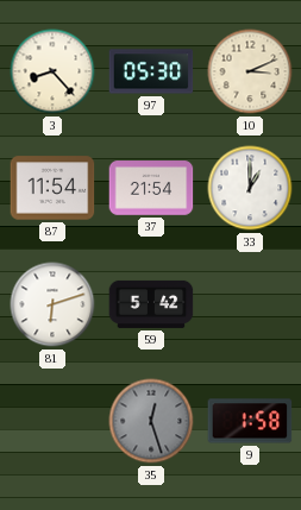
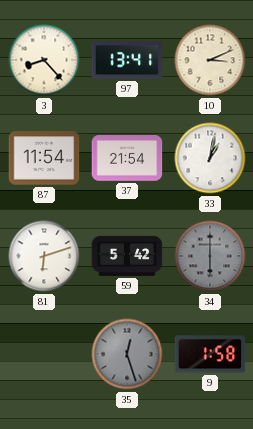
97: 05:30 -> 13:41 (127, 60)
33: 1:00 -> 1:02 (210, 158)
34: none -> 6:00 (210, 256)
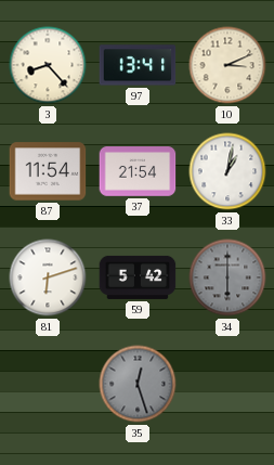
9: 1:58 -> none (210, 354)
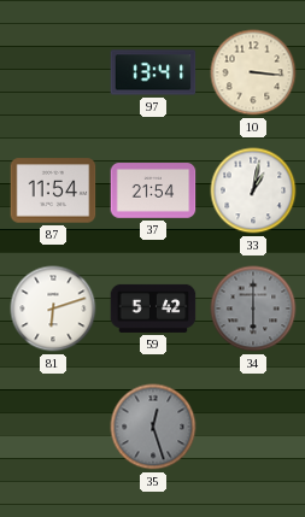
3: 8:23 -> none (48, 65)
10: 3:11 -> 3:16 (253, 72)
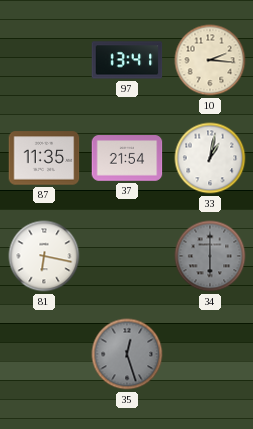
10: 3:16 -> 2:16 (210, 60)
87: 11:54 -> 11:35 (44, 158)
81: 6:12 -> 6:17 (44, 256)
59: 5:42 -> none (153, 309)
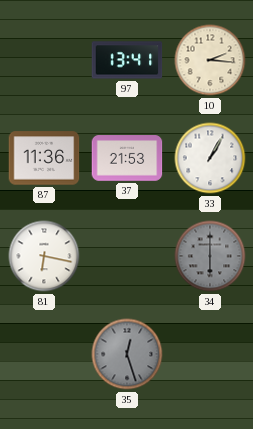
87: 11:35 -> 11:36 (44, 158)
37: 21:54 -> 21:53 (127, 158)
33: 1:02 -> 1:05 (210, 158)
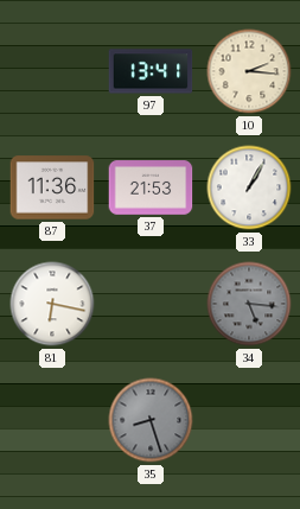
34: 6:00 -> 5:16 (249, 304)
35: 12:27 -> 8:27 (151, 420)
